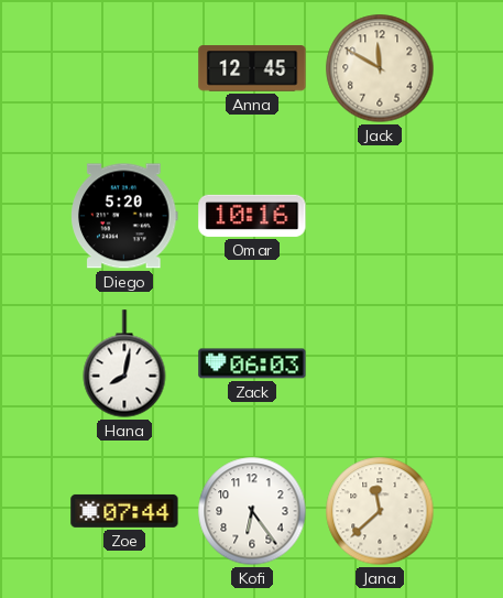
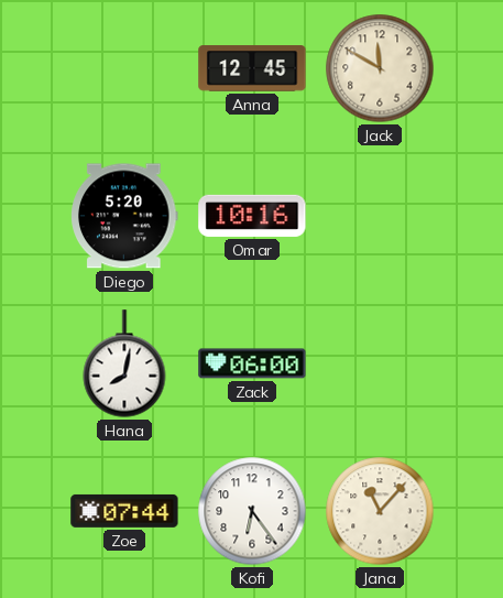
Zack: 06:03 -> 06:00 (252, 363)
Jana: 11:38 -> 11:07 (380, 511)
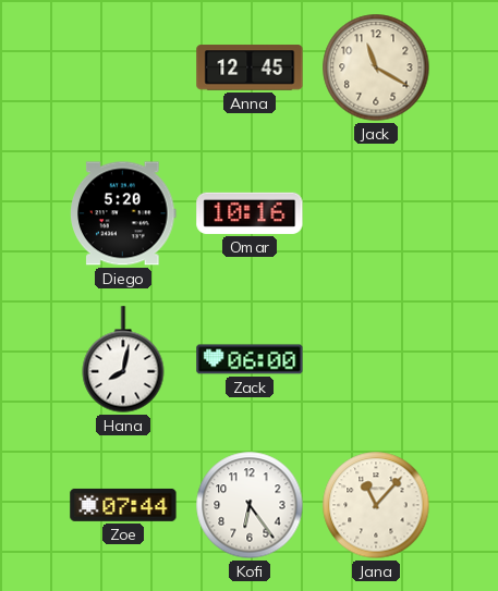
Jack: 11:50 -> 11:20 (376, 67)
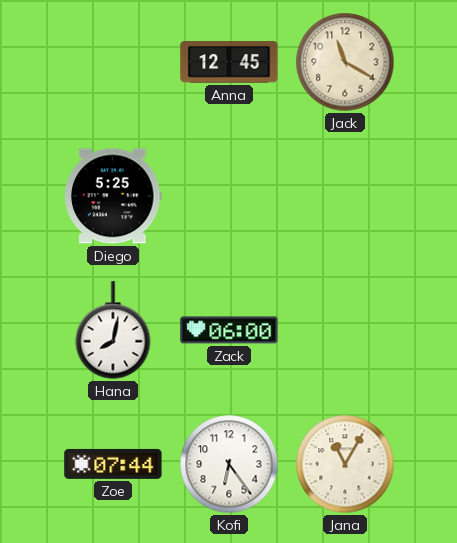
Diego: 5:20 -> 5:25 (113, 196)
Omar: 10:16 -> none (250, 213)
Jana: 11:07 -> 11:05 (345, 464)
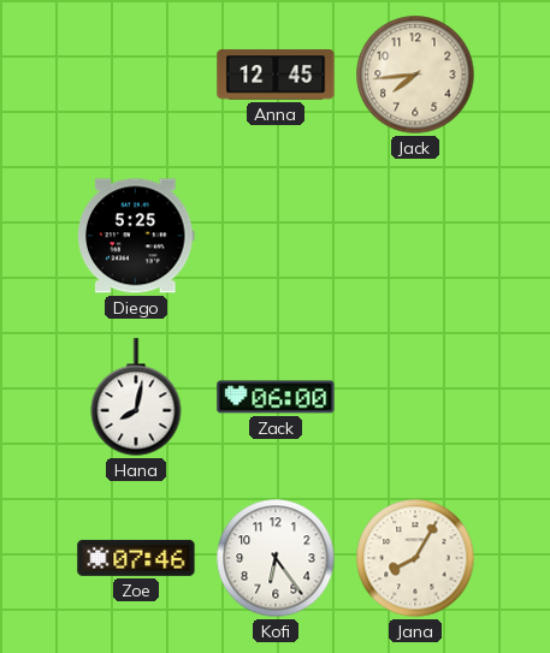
Jack: 11:20 -> 7:44 (415, 75)
Zoe: 07:44 -> 07:46 (136, 558)
Jana: 11:05 -> 8:05 (415, 558)
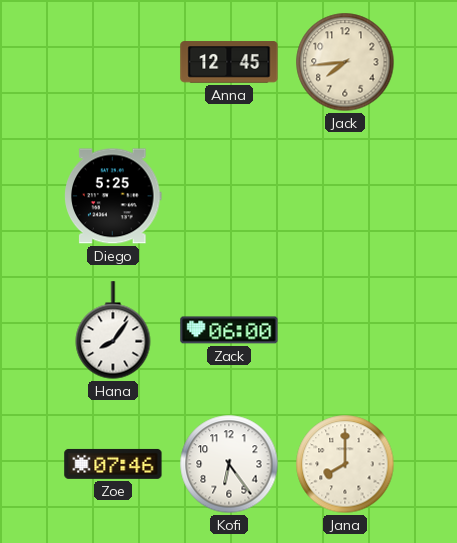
Hana: 8:02 -> 8:06 (113, 330)
Jana: 8:05 -> 8:00 (345, 464)
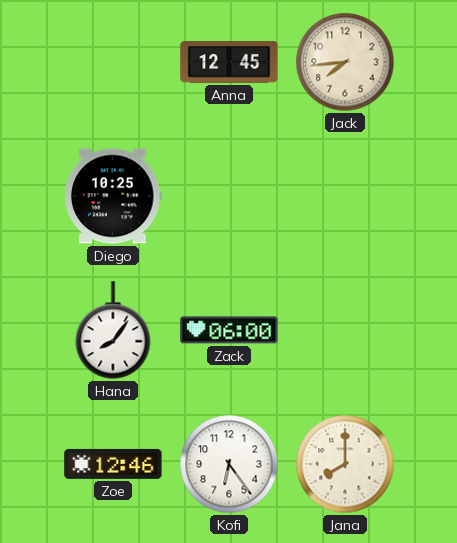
Diego: 5:25 -> 10:25 (113, 196)
Zoe: 07:46 -> 12:46 (113, 464)
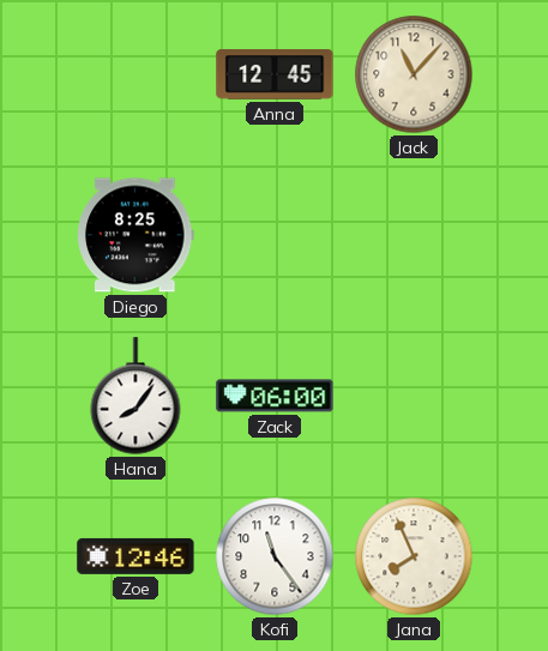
Jack: 7:44 -> 11:07 (414, 74)
Diego: 10:25 -> 8:25 (136, 235)
Kofi: 6:24 -> 11:24 (275, 556)
Jana: 8:00 -> 7:56 (414, 556)
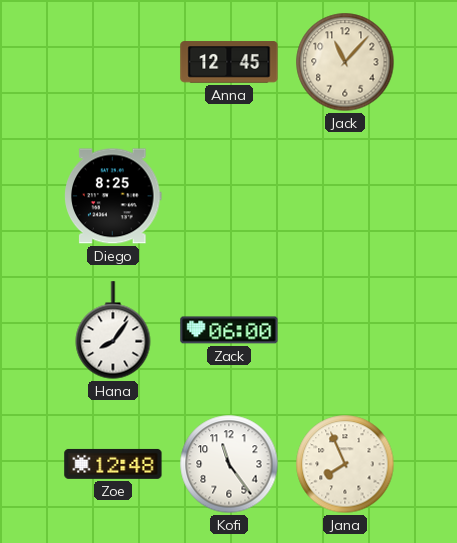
Zoe: 12:46 -> 12:48 (113, 464)
